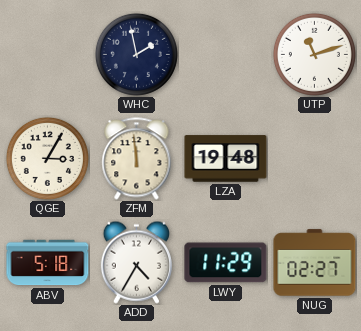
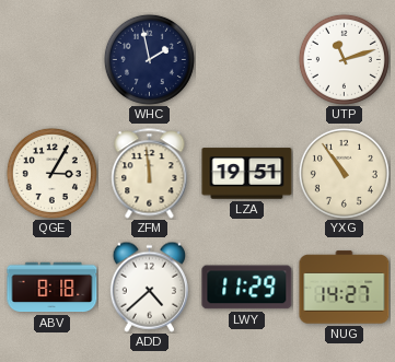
LZA: 19:48 -> 19:51 (247, 174)
YXG: none -> 10:54 (344, 173)
ABV: 5:18 -> 8:18 (53, 288)
ADD: 4:35 -> 4:38 (149, 287)
NUG: 02:27 -> 14:27 (345, 288)
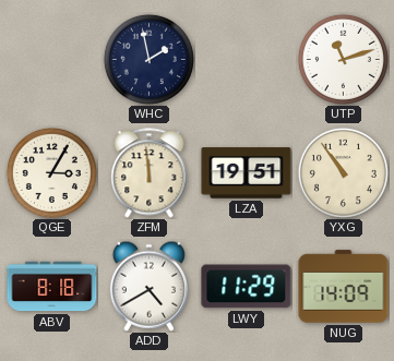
ADD: 4:38 -> 4:40 (148, 286)
NUG: 14:27 -> 14:09 (344, 287)
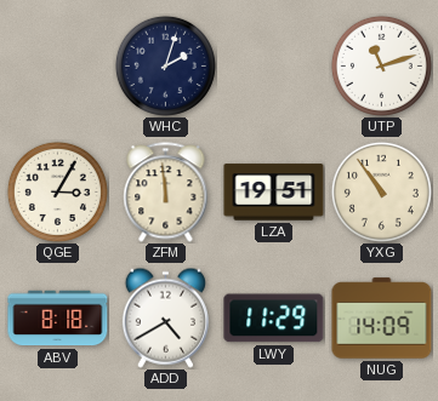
WHC: 1:58 -> 2:03 (165, 65)
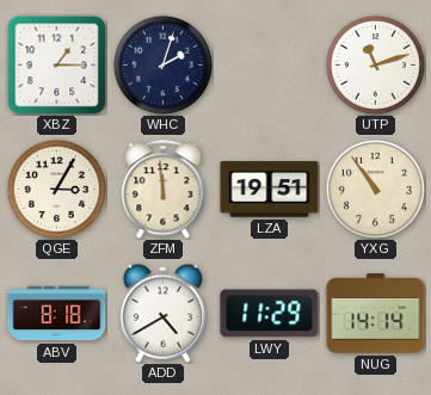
XBZ: none -> 1:15 (56, 64)
NUG: 14:09 -> 14:14 (376, 314)
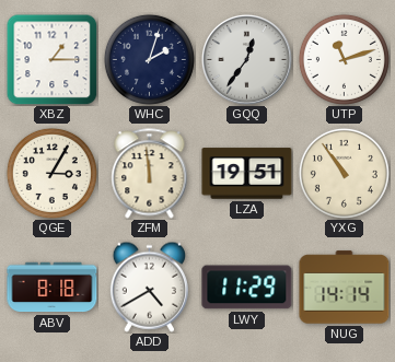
GQQ: none -> 12:36 (247, 60)
